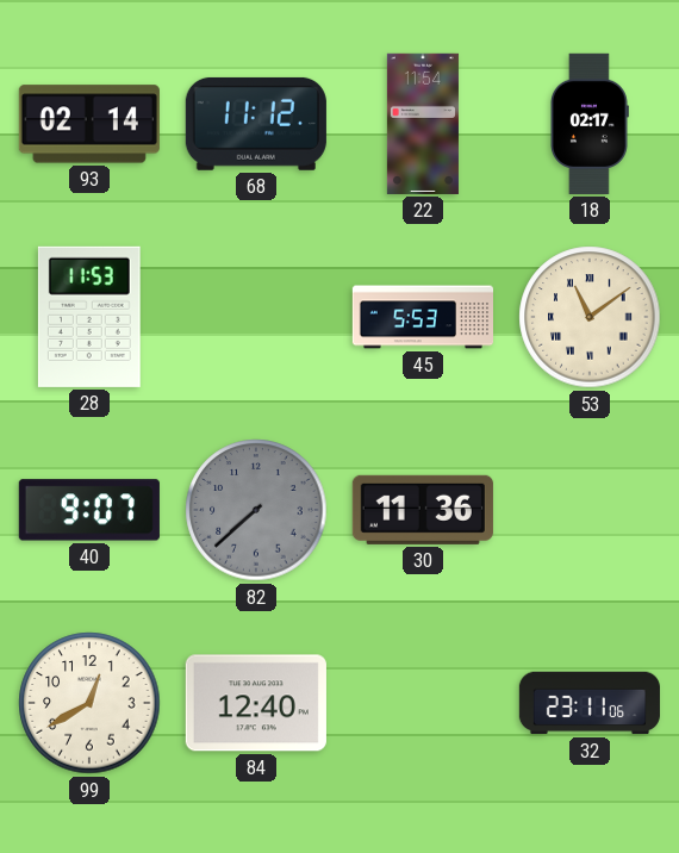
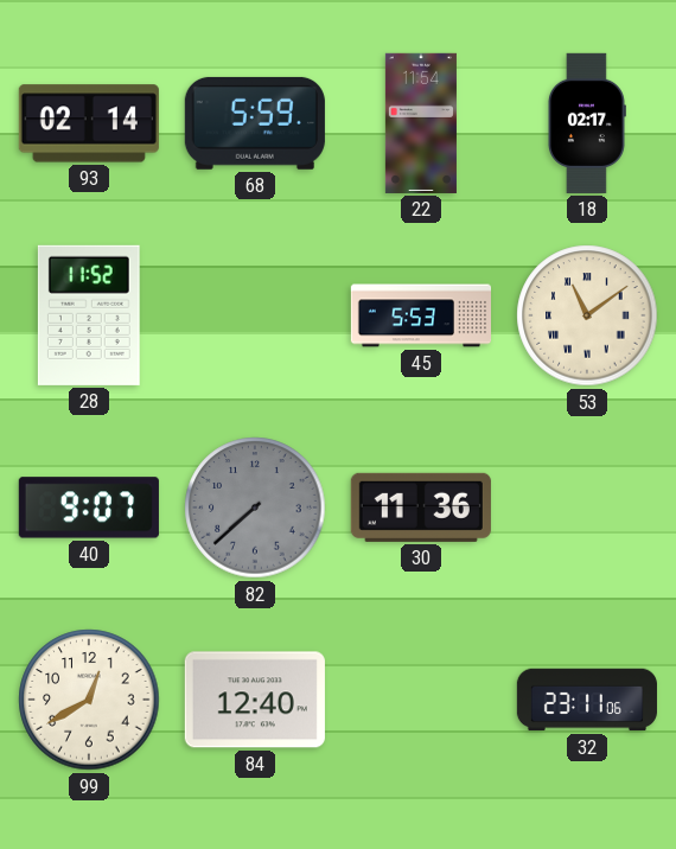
68: 11:12 -> 5:59 (255, 123)
28: 11:53 -> 11:52 (89, 315)
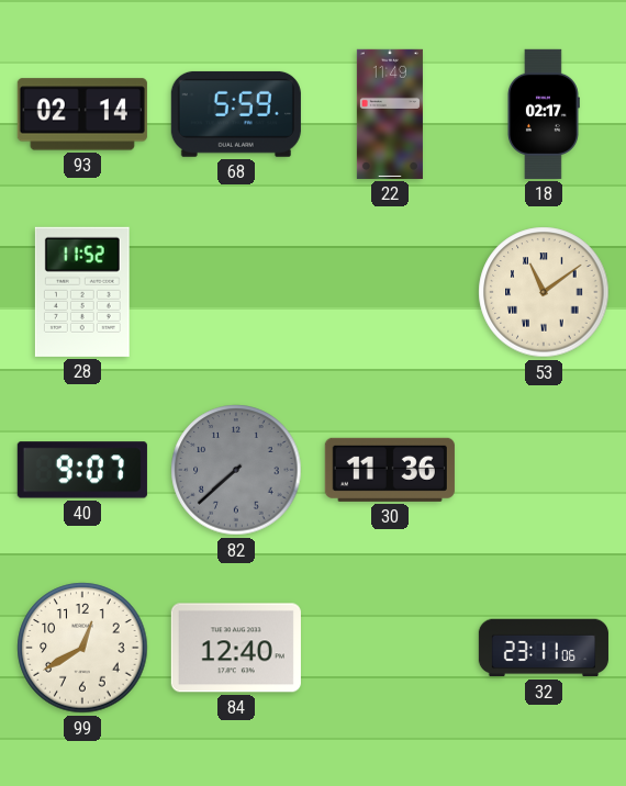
22: 11:54 -> 11:49 (390, 114)
45: 5:53 -> none (420, 315)
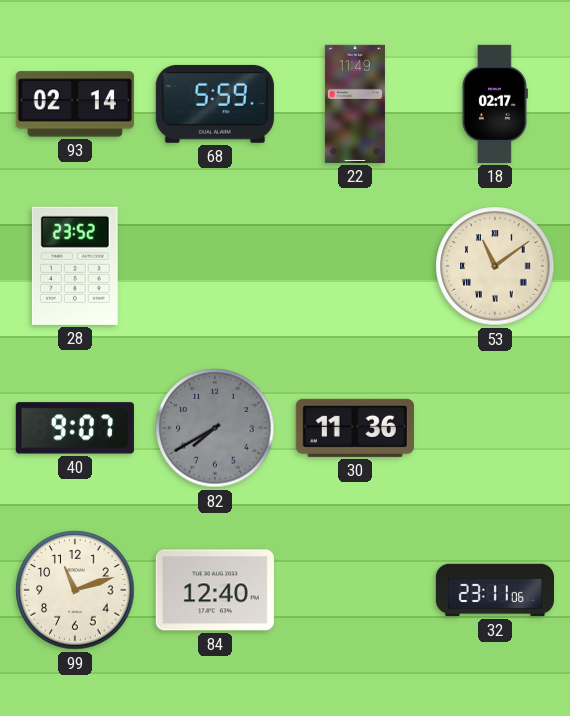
28: 11:52 -> 23:52 (75, 266)
82: 7:38 -> 7:40 (215, 428)
99: 12:40 -> 11:12 (75, 590)
